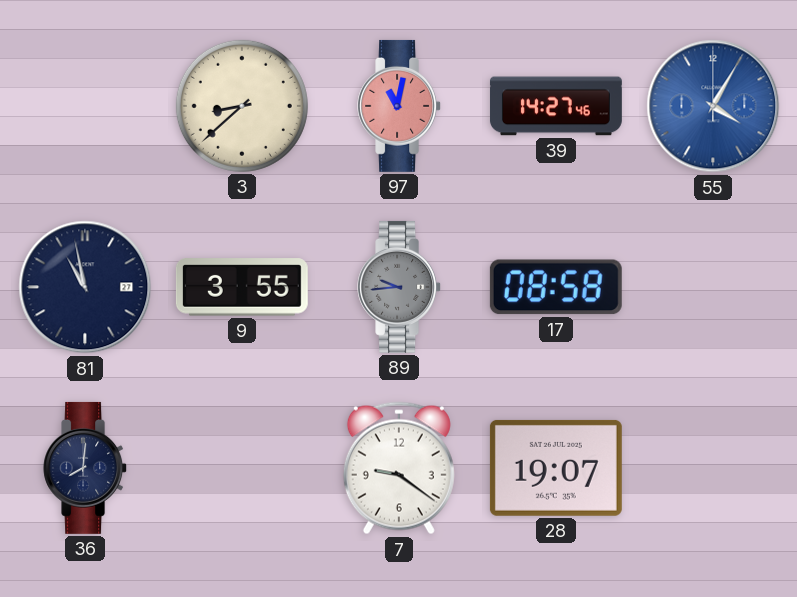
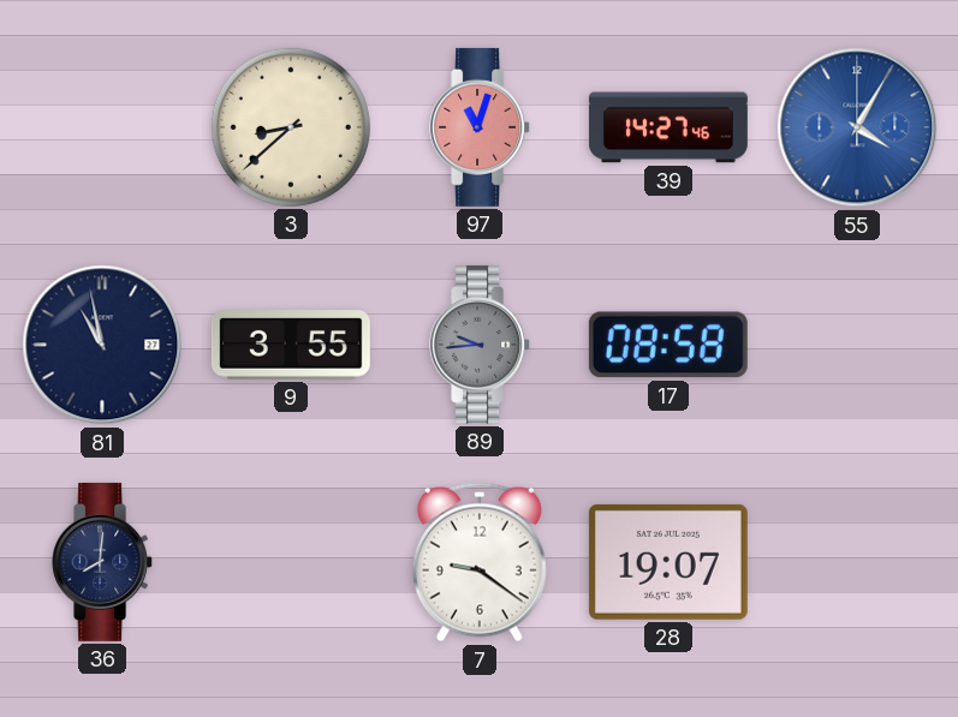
97: 11:02 -> 11:03 (481, 127)
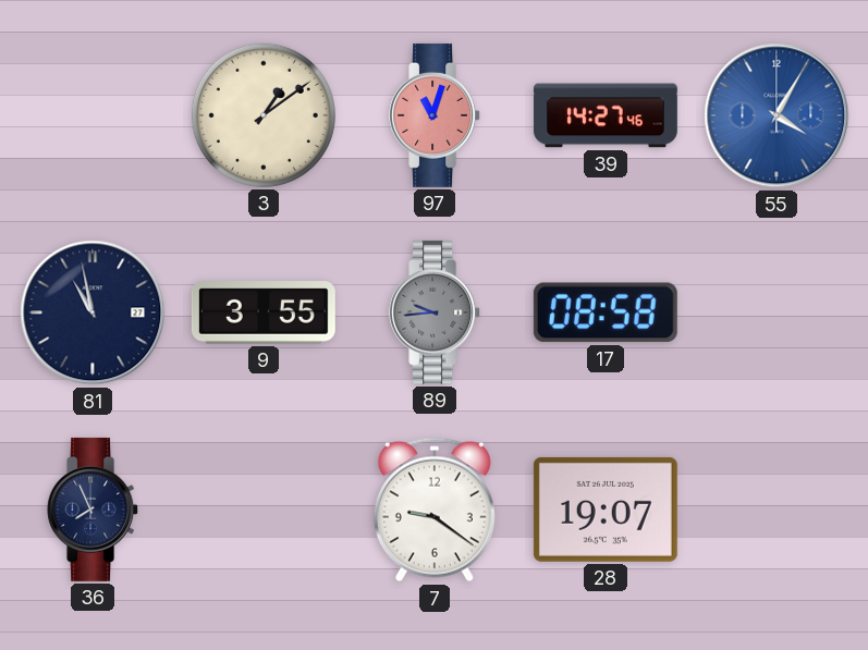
3: 8:38 -> 1:09 (264, 115)
36: 8:01 -> 7:56 (94, 510)
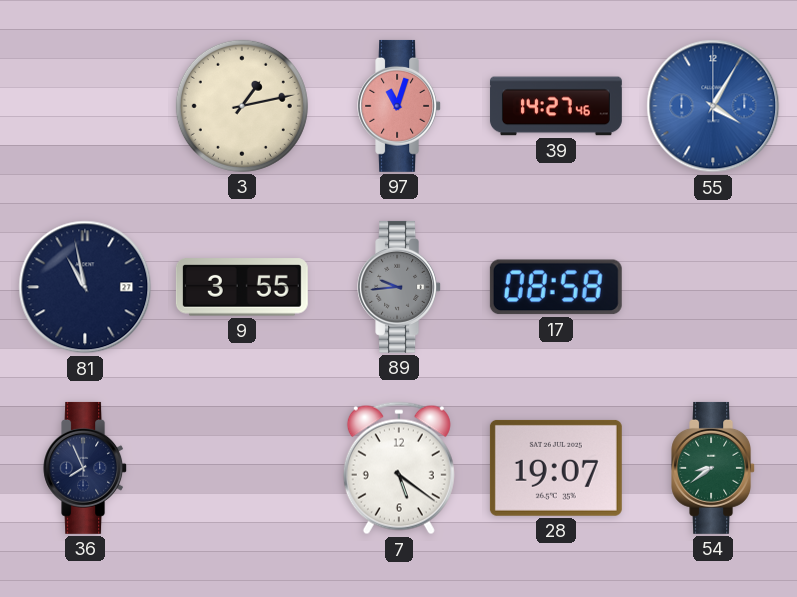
3: 1:09 -> 1:13 (242, 106)
7: 9:21 -> 5:21 (399, 468)
54: none -> 8:39 (714, 468)
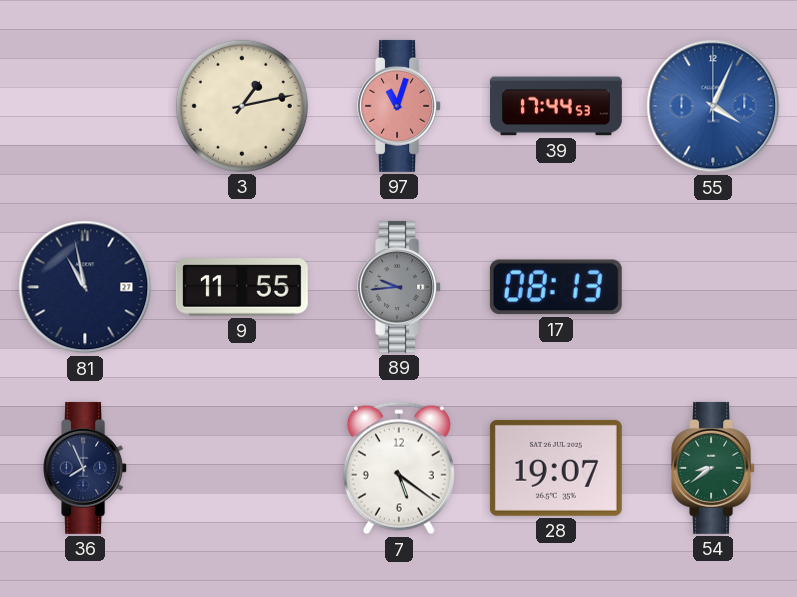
39: 14:27 -> 17:44 (556, 106)
55: 4:05 -> 4:04 (713, 106)
9: 3:55 -> 11:55 (242, 287)
17: 08:58 -> 08:13 (556, 287)
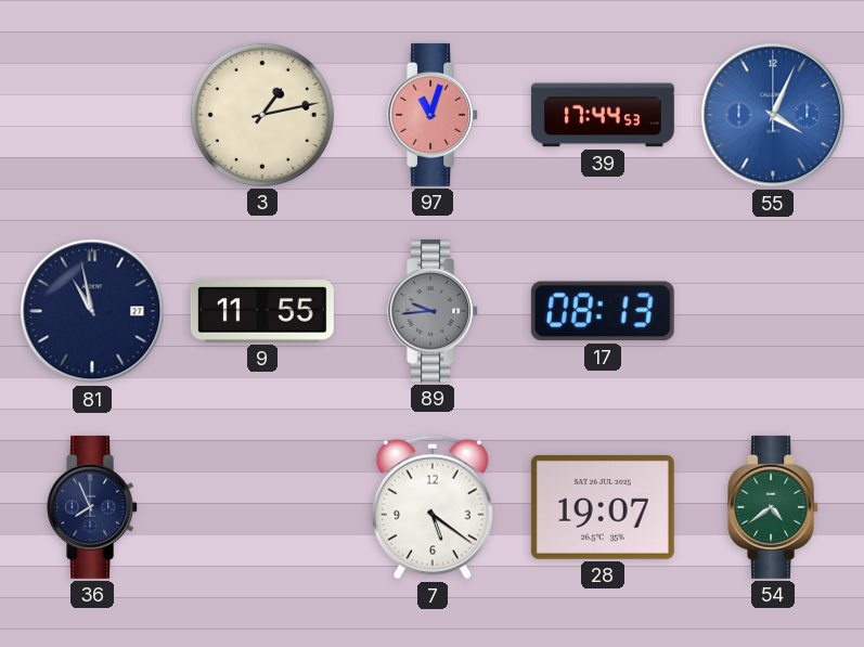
54: 8:39 -> 4:39 (774, 507)
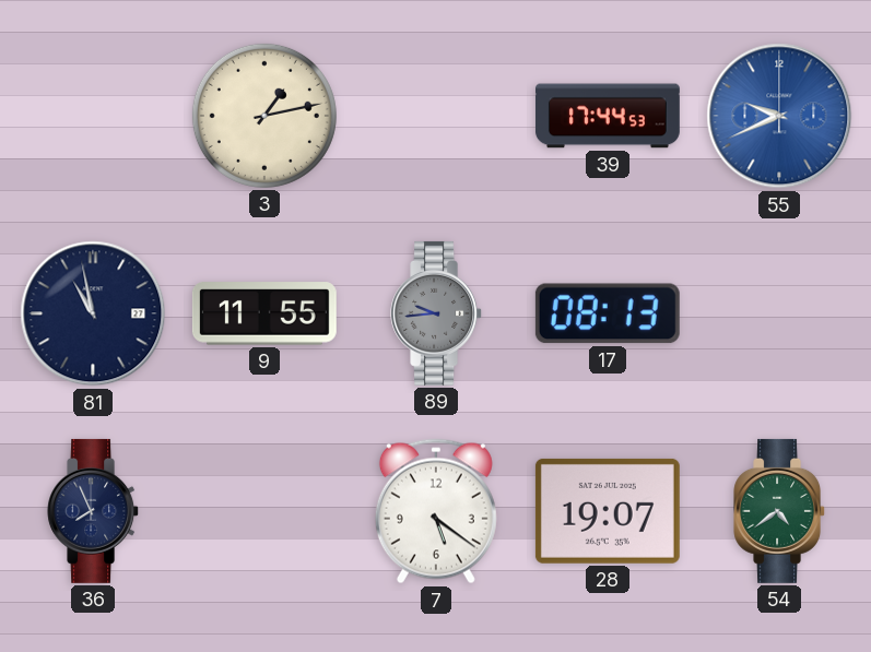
97: 11:03 -> none (434, 115)
55: 4:04 -> 9:41 (779, 116)
